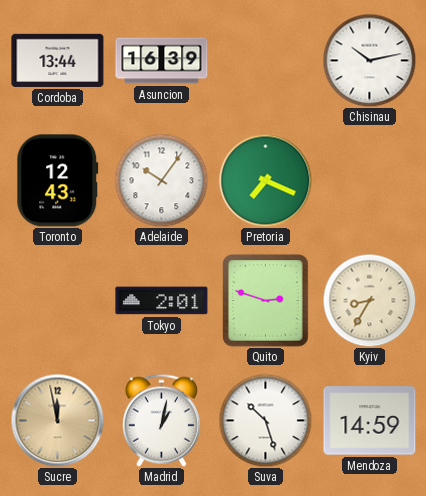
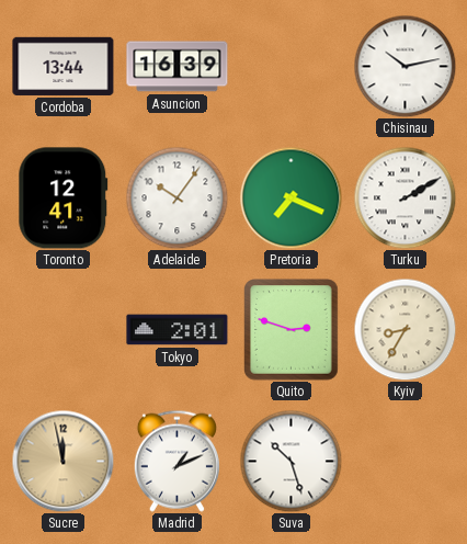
Toronto: 12:43 -> 12:41 (64, 199)
Turku: none -> 2:10 (405, 197)
Madrid: 1:02 -> 1:11 (176, 461)
Mendoza: 14:59 -> none (370, 421)
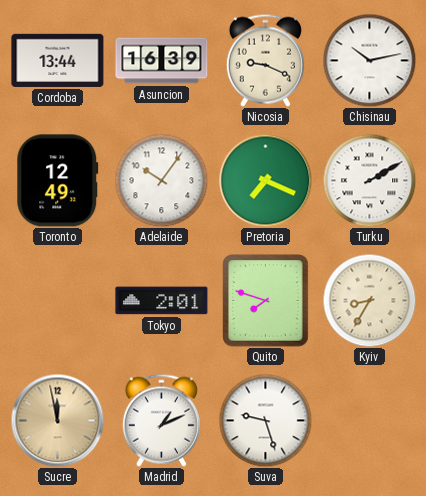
Nicosia: none -> 9:19 (265, 60)
Toronto: 12:41 -> 12:49 (58, 181)
Quito: 2:48 -> 7:48 (266, 301)
Suva: 10:27 -> 9:27 (265, 420)
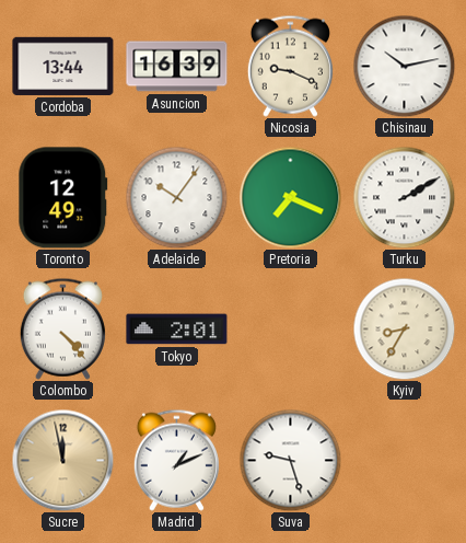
Colombo: none -> 4:23 (62, 328)
Quito: 7:48 -> none (266, 301)
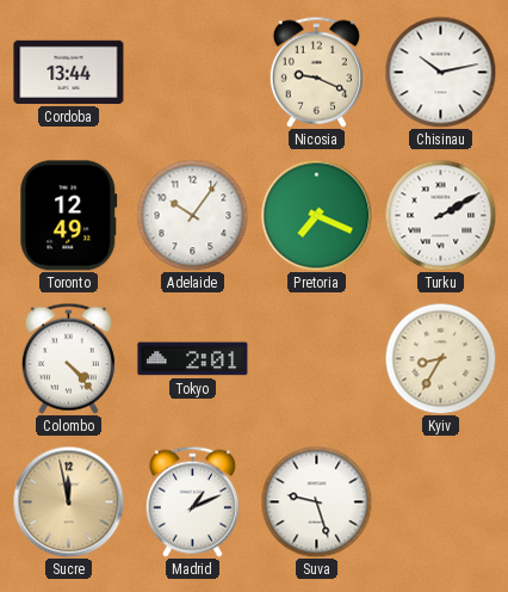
Asuncion: 16:39 -> none (177, 67)
